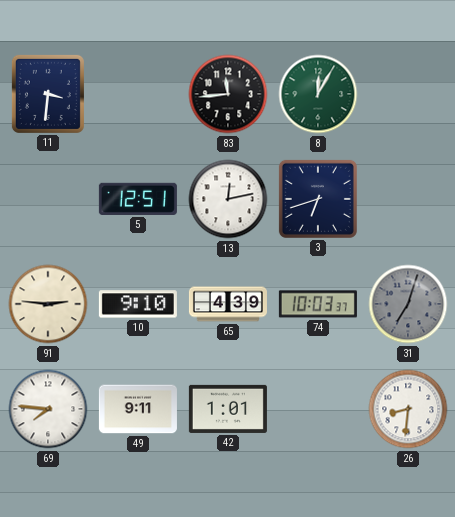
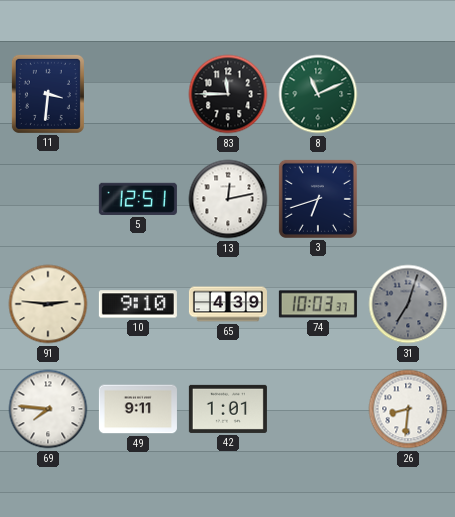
83: 11:44 -> 11:45 (228, 94)
8: 12:05 -> 11:11 (318, 94)
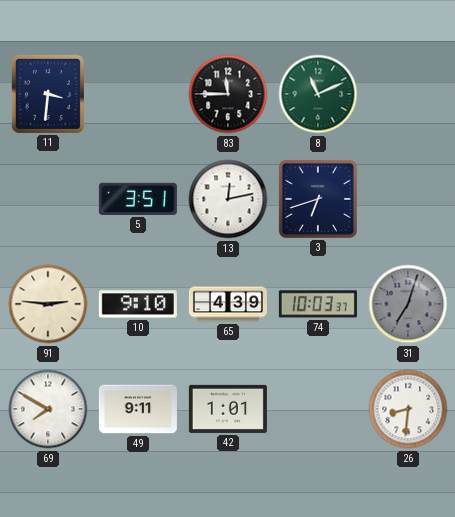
5: 12:51 -> 3:51 (138, 199)
69: 7:46 -> 7:50 (48, 409)
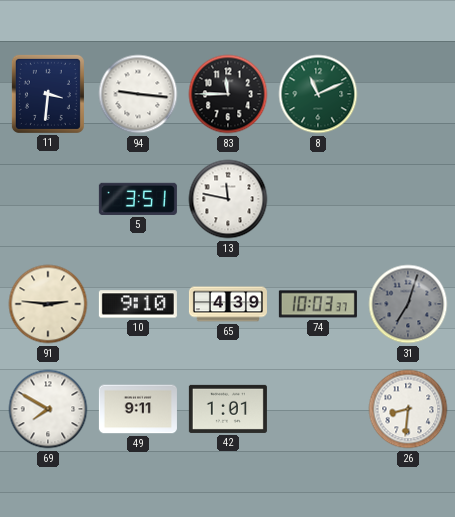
94: none -> 9:16 (138, 94)
13: 12:13 -> 11:47 (228, 199)
3: 6:42 -> none (318, 199)
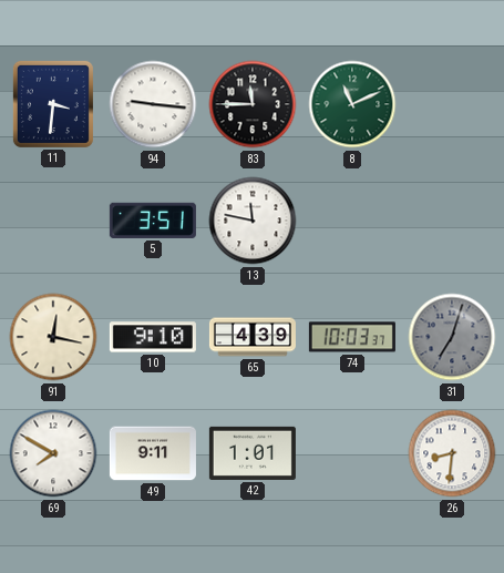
91: 2:46 -> 12:17 (53, 337)
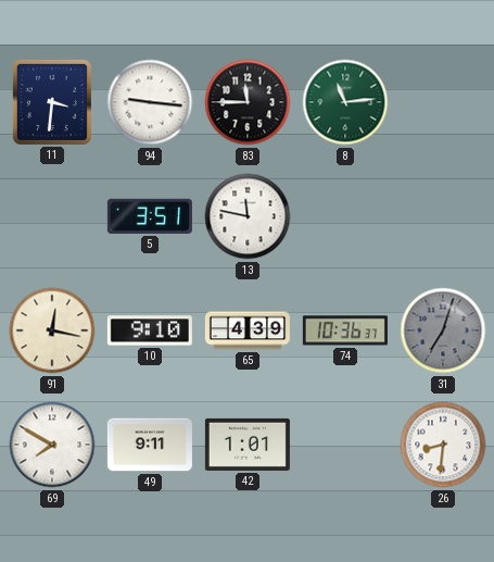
8: 11:11 -> 11:14 (345, 102)
74: 10:03 -> 10:36 (345, 330)
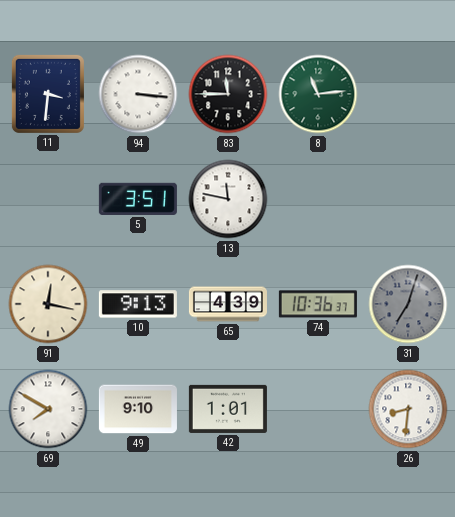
94: 9:16 -> 3:16 (138, 94)
10: 9:10 -> 9:13 (138, 304)
49: 9:11 -> 9:10 (138, 409)
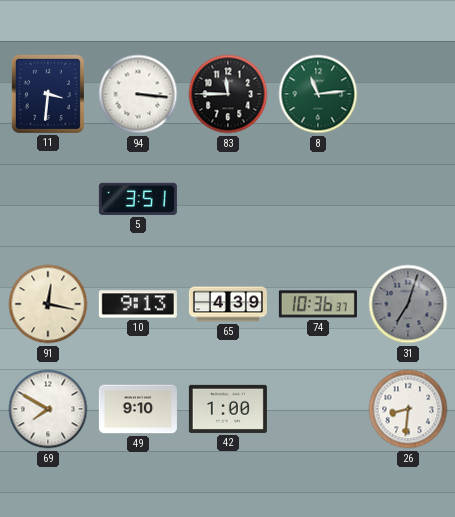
13: 11:47 -> none (228, 199)
42: 1:01 -> 1:00 (228, 409)
